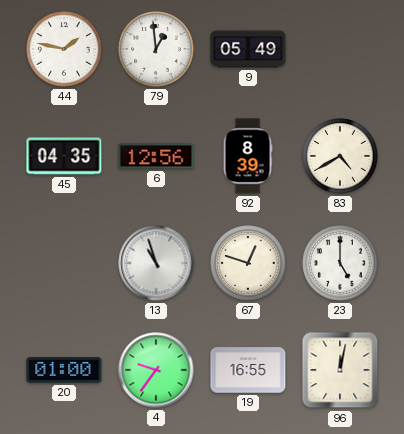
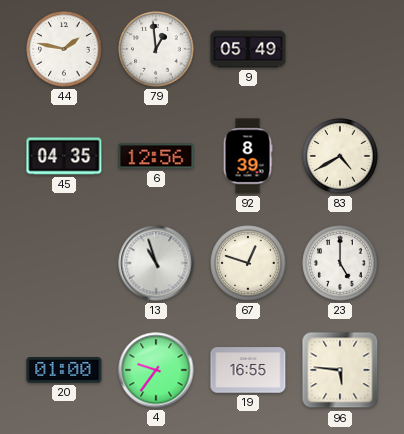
96: 12:02 -> 5:46 (340, 370)
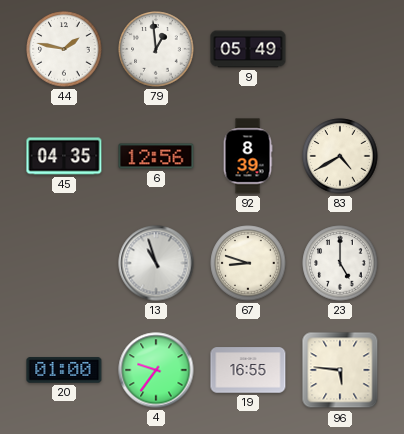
67: 12:48 -> 8:48 (248, 263)
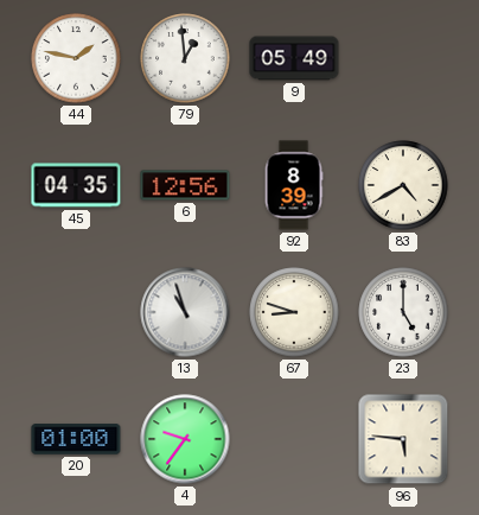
19: 16:55 -> none (248, 370)
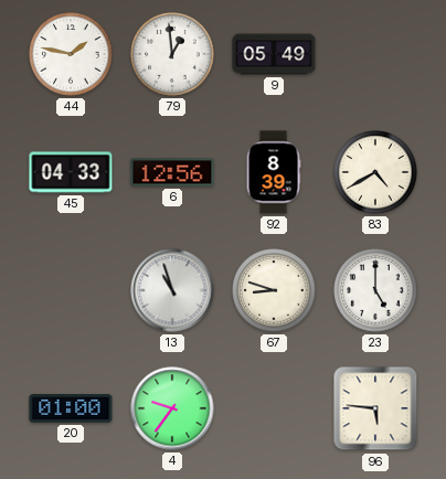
45: 04:35 -> 04:33 (71, 172)
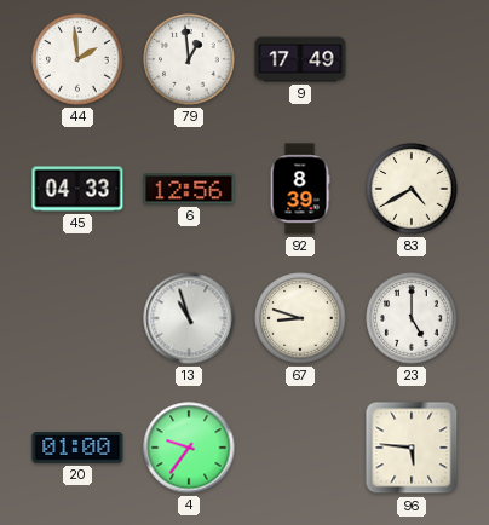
44: 1:47 -> 1:59 (77, 59)
9: 05:49 -> 17:49 (300, 59)
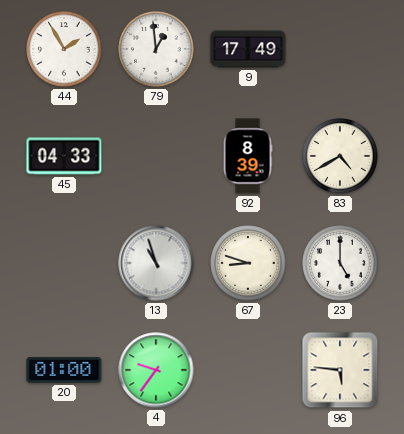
44: 1:59 -> 1:55 (64, 49)
6: 12:56 -> none (189, 189)
